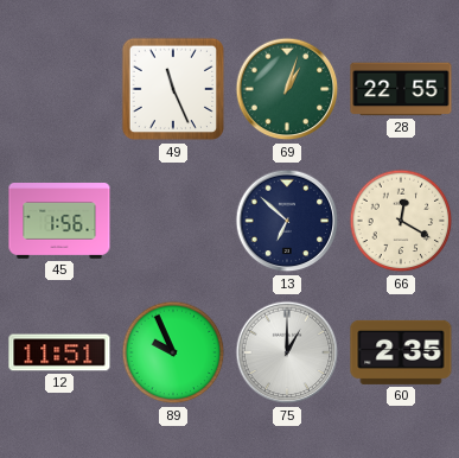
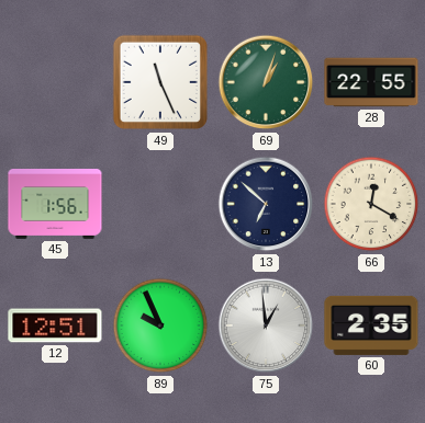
12: 11:51 -> 12:51 (55, 325)
75: 1:00 -> 12:59 (266, 325)
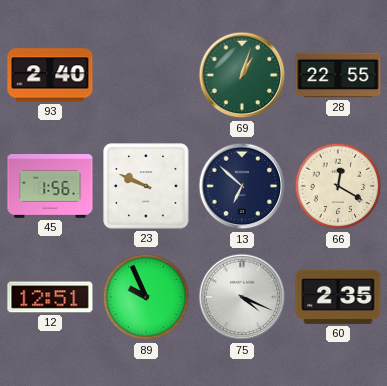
93: none -> 2:40 (50, 75)
49: 11:26 -> none (160, 82)
23: none -> 9:49 (146, 186)
75: 12:59 -> 4:19 (242, 297)
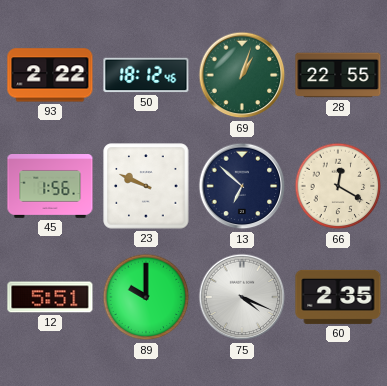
93: 2:40 -> 2:22 (50, 75)
50: none -> 18:12 (146, 75)
12: 12:51 -> 5:51 (50, 297)
89: 9:56 -> 10:00 (146, 297)
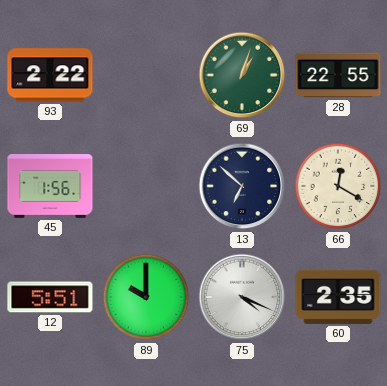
50: 18:12 -> none (146, 75)
23: 9:49 -> none (146, 186)
